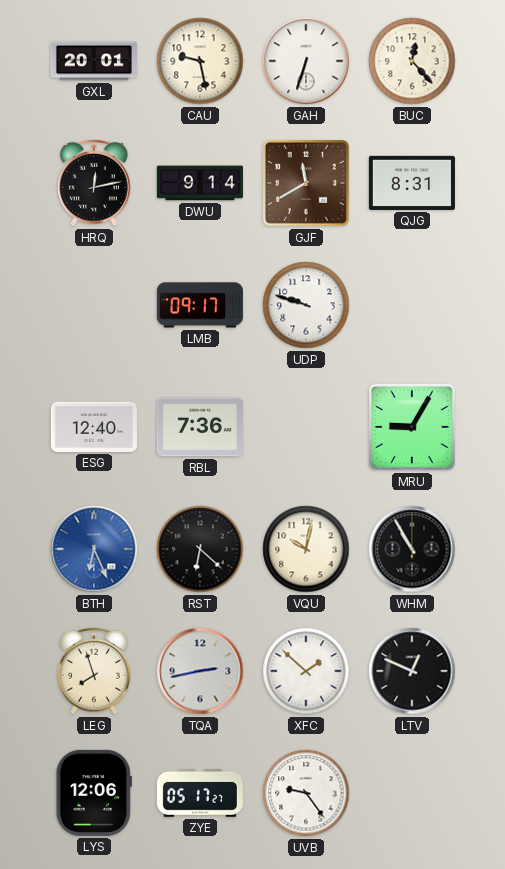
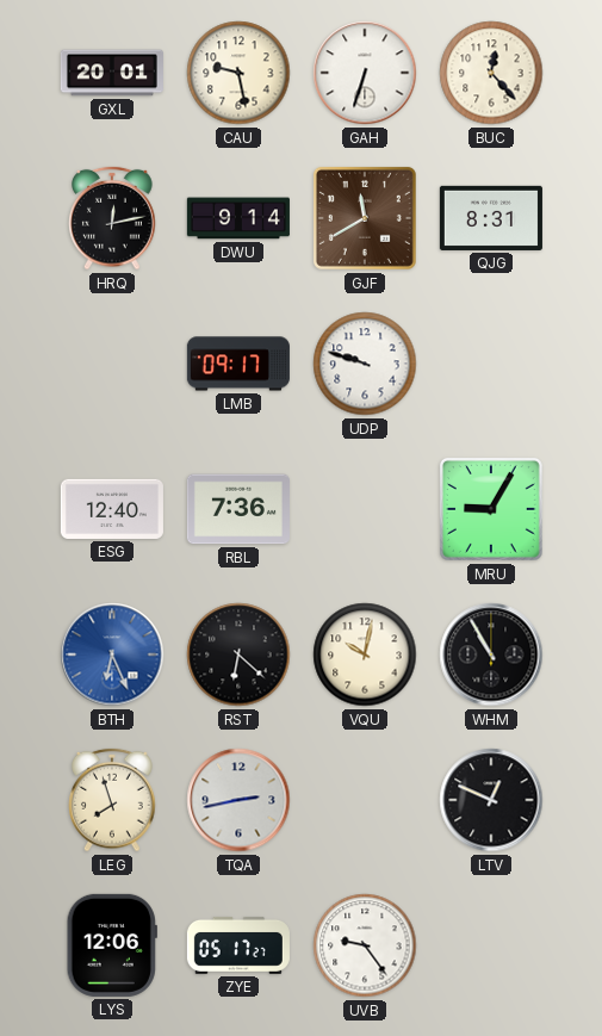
XFC: 1:52 -> none (306, 671)
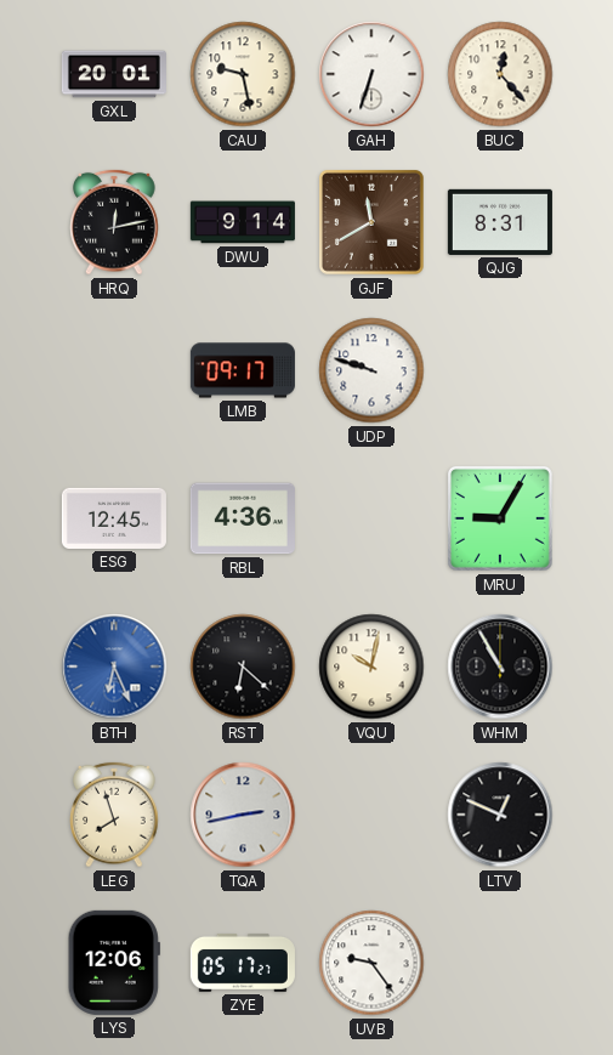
ESG: 12:40 -> 12:45 (114, 518)
RBL: 7:36 -> 4:36 (243, 518)
